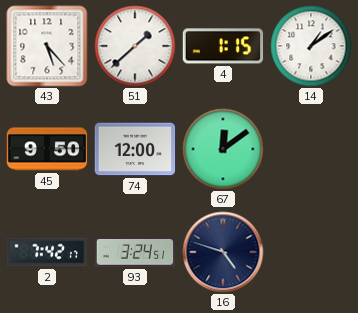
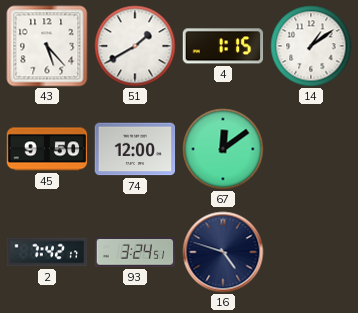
51: 1:38 -> 1:40 (135, 46)
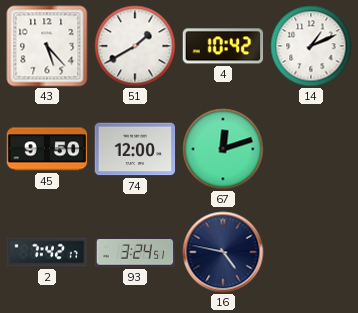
4: 1:15 -> 10:42 (223, 46)
14: 1:09 -> 1:11 (311, 46)
67: 12:09 -> 12:12 (223, 149)
16: 4:48 -> 4:47 (223, 252)
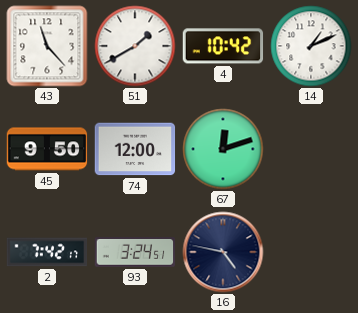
43: 5:23 -> 11:23 (47, 46)
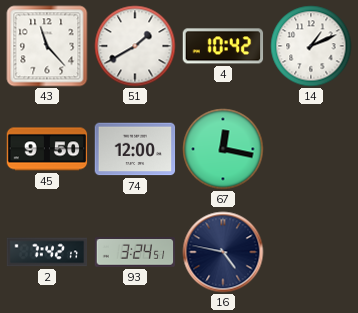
67: 12:12 -> 12:17 (223, 149)
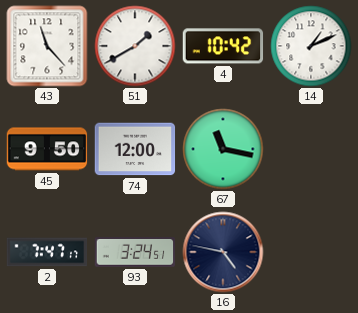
67: 12:17 -> 11:17 (223, 149)
2: 7:42 -> 7:47 (47, 252)
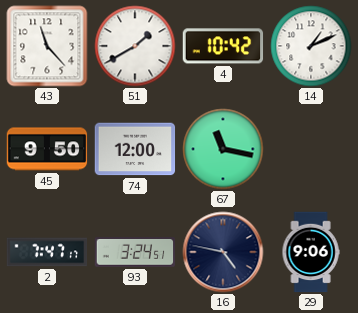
29: none -> 9:06 (311, 252)
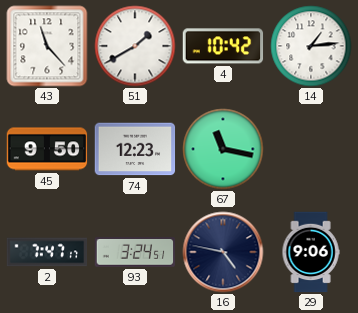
14: 1:11 -> 1:14 (311, 46)
74: 12:00 -> 12:23 (135, 149)
